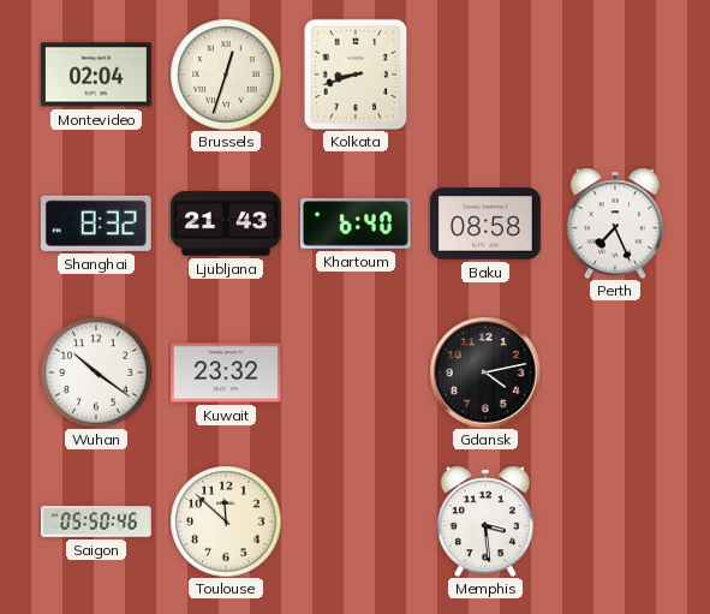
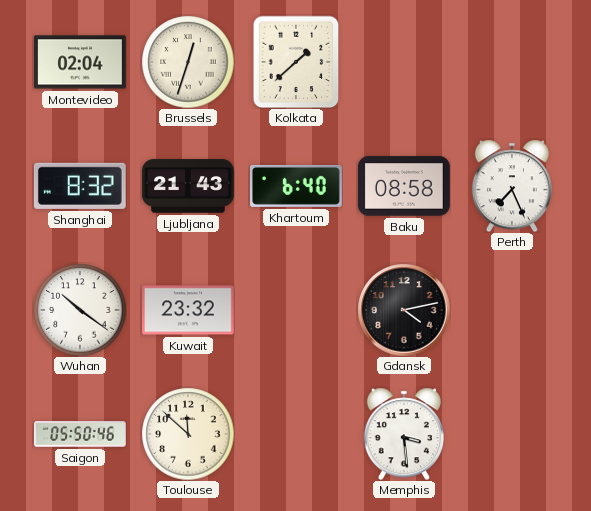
Kolkata: 8:42 -> 1:38 (296, 62)
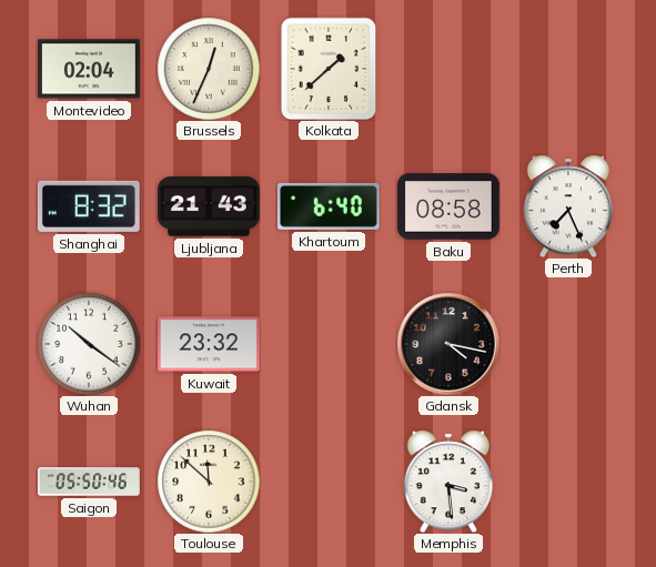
Brussels: 12:33 -> 12:34 (209, 69)
Gdansk: 4:13 -> 4:17 (448, 344)
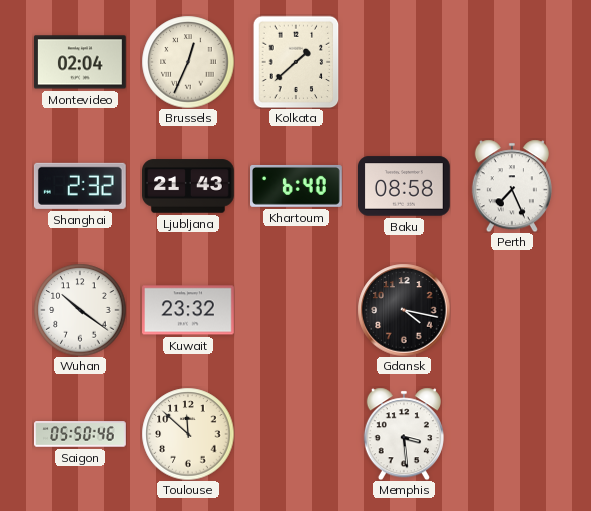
Shanghai: 8:32 -> 2:32 (80, 186)
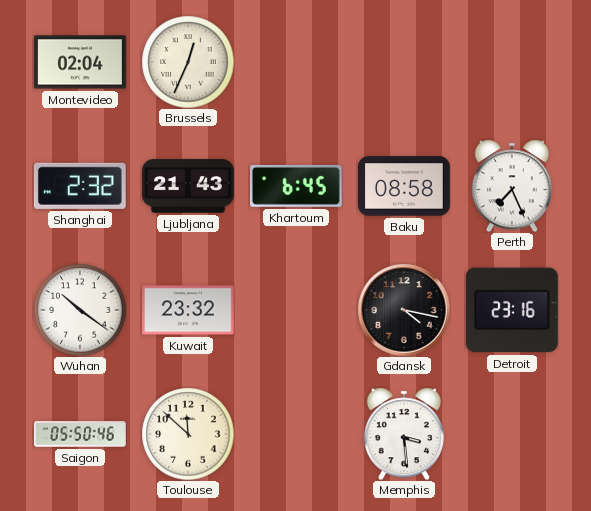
Kolkata: 1:38 -> none (296, 62)
Khartoum: 6:40 -> 6:45 (297, 186)
Detroit: none -> 23:16 (512, 310)
